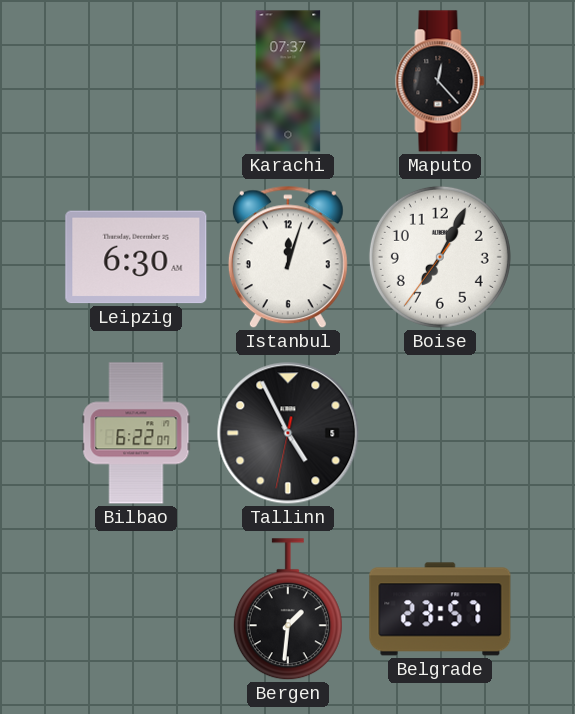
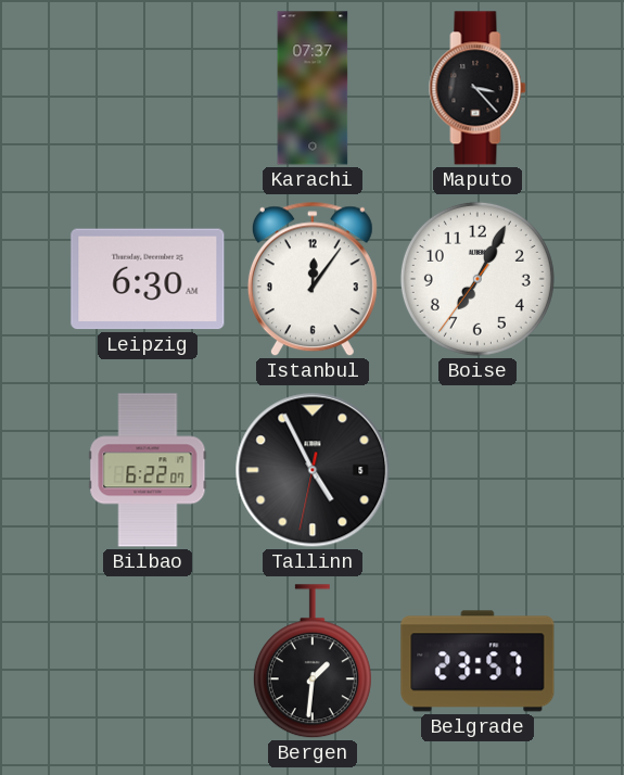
Maputo: 12:23 -> 3:23 (477, 88)
Istanbul: 12:03 -> 12:06 (313, 279)
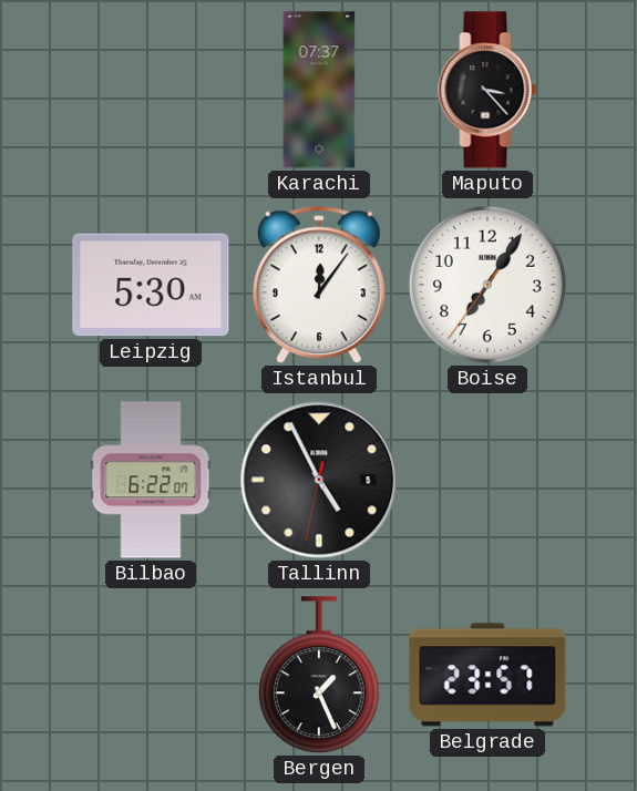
Leipzig: 6:30 -> 5:30 (151, 285)
Boise: 7:04 -> 7:05 (487, 285)
Bergen: 1:31 -> 1:26 (319, 676)
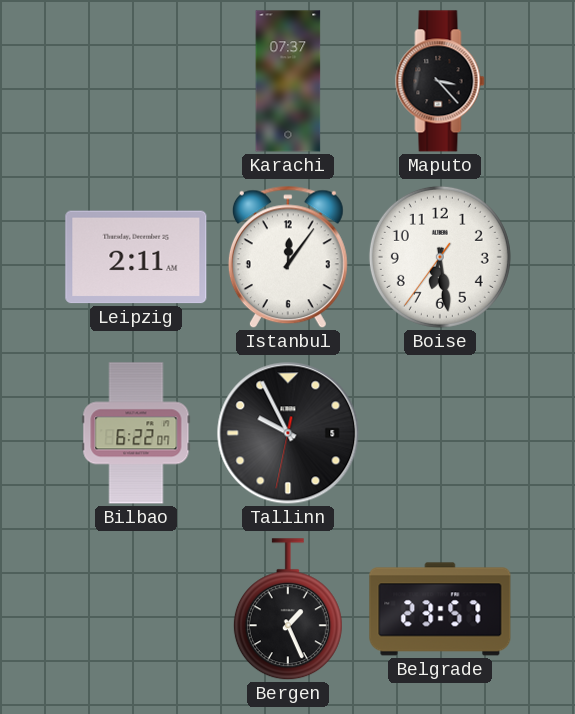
Leipzig: 5:30 -> 2:11 (136, 257)
Boise: 7:05 -> 6:28 (440, 257)
Tallinn: 4:55 -> 9:55 (288, 433)
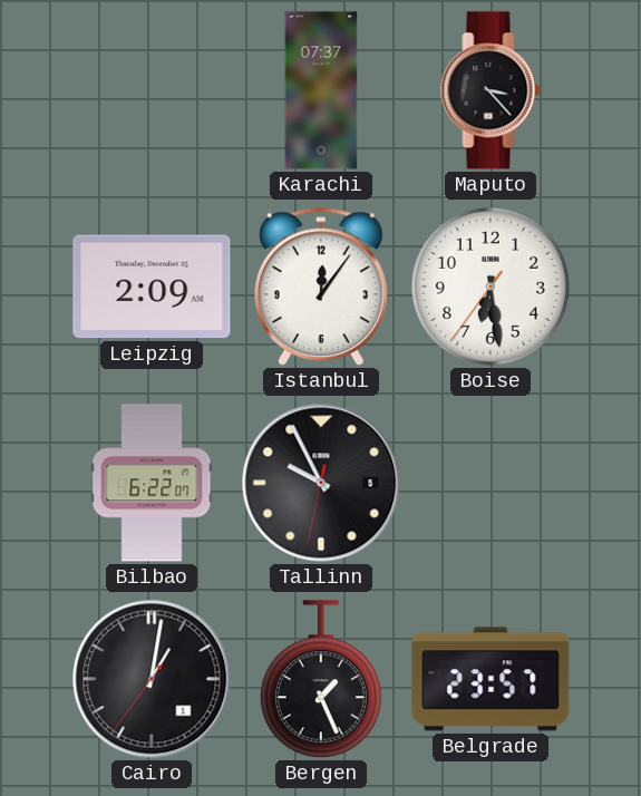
Leipzig: 2:11 -> 2:09 (152, 287)
Cairo: none -> 1:01 (152, 679)
